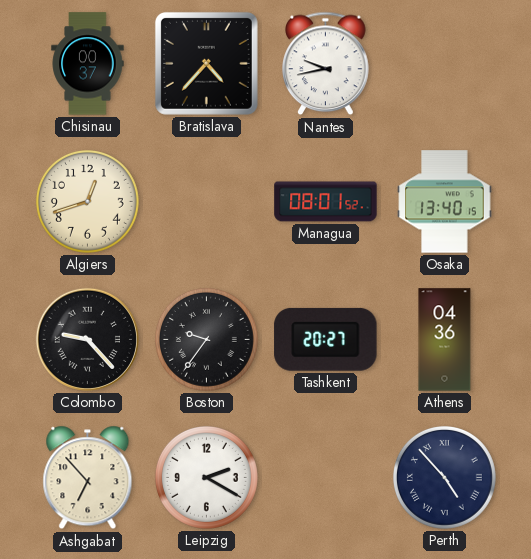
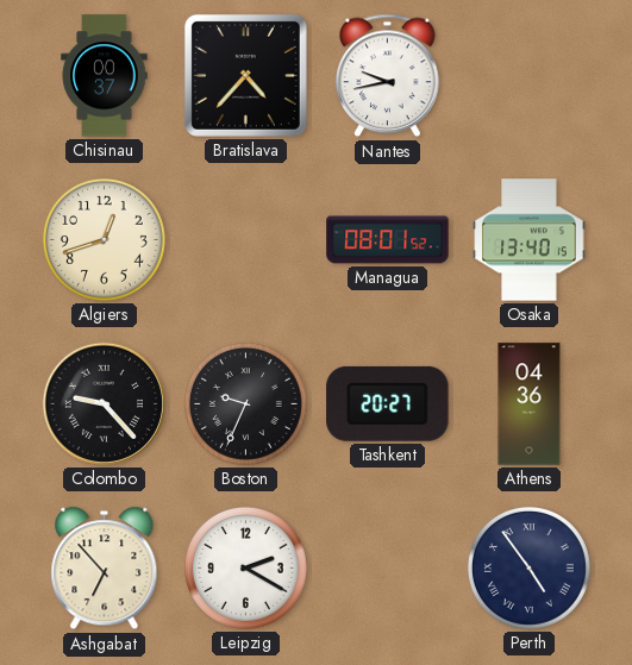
Boston: 9:36 -> 9:34 (245, 403)
Perth: 4:53 -> 4:54 (528, 567)
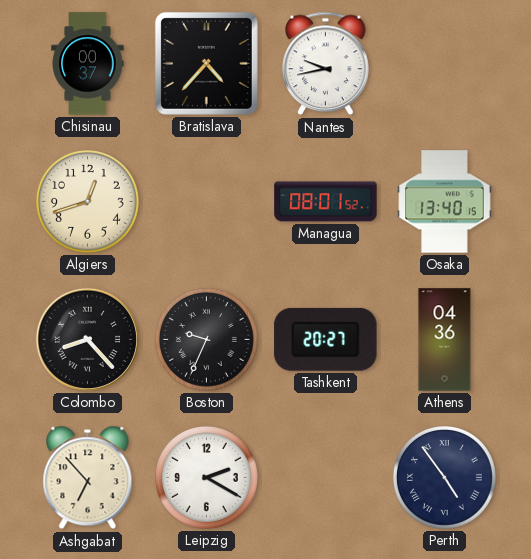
Colombo: 9:23 -> 8:23 (87, 339)
